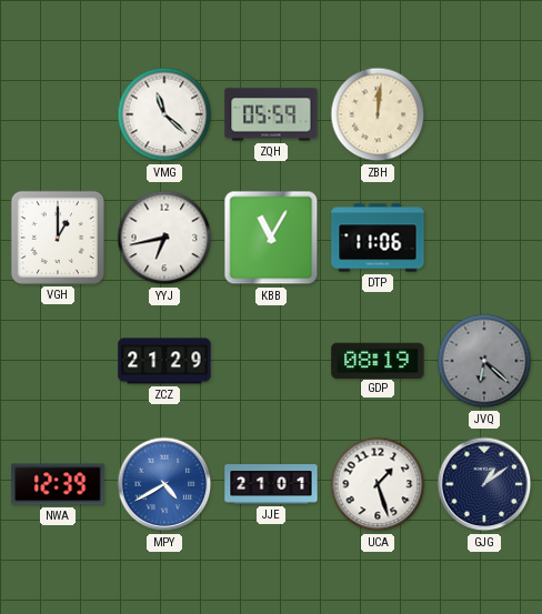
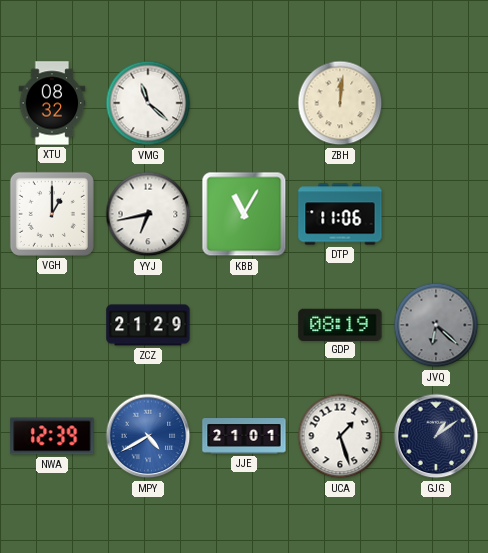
XTU: none -> 08:32 (52, 103)
ZQH: 05:59 -> none (271, 114)
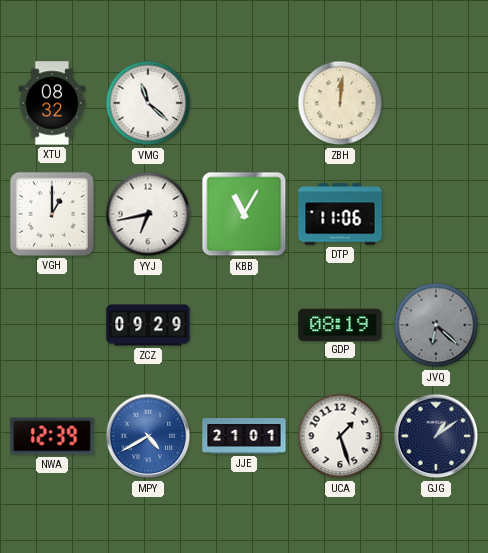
ZCZ: 21:29 -> 09:29 (148, 325)
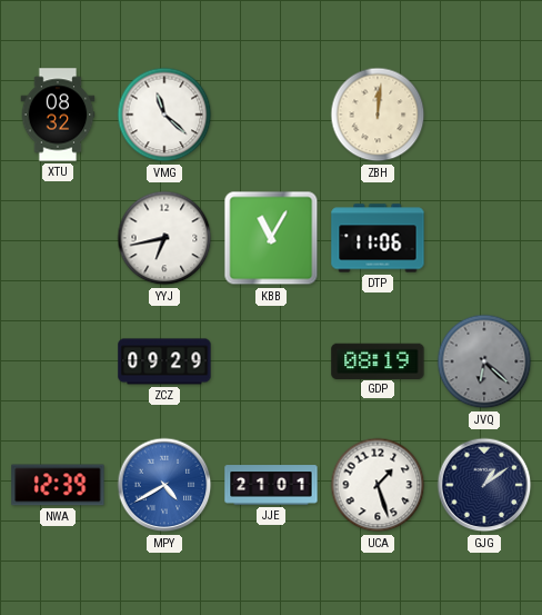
VGH: 1:00 -> none (52, 214)
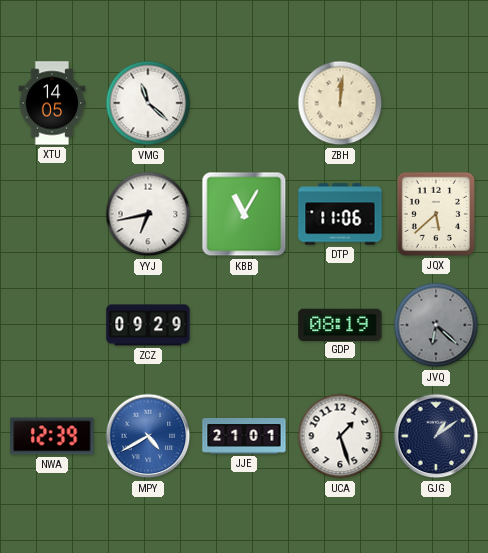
XTU: 08:32 -> 14:05 (52, 103)
JQX: none -> 5:38 (436, 214)
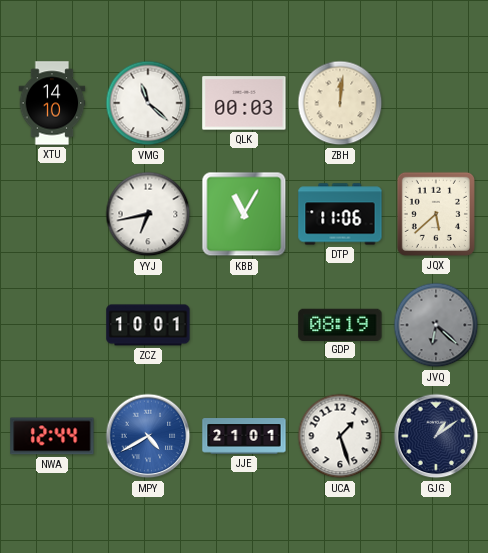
XTU: 14:05 -> 14:10 (52, 103)
QLK: none -> 00:03 (244, 103)
ZCZ: 09:29 -> 10:01 (148, 325)
NWA: 12:39 -> 12:44 (52, 436)
